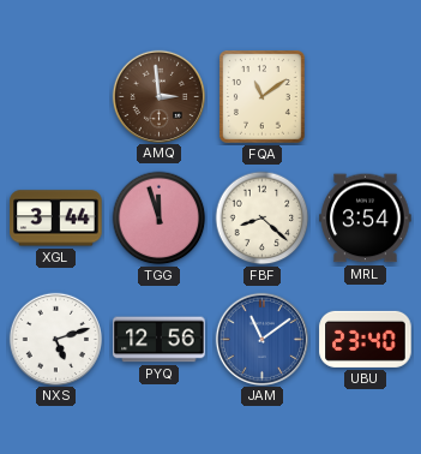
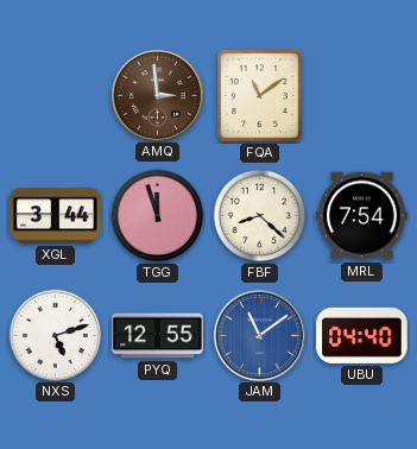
MRL: 3:54 -> 7:54 (362, 216)
PYQ: 12:56 -> 12:55 (158, 336)
UBU: 23:40 -> 04:40 (362, 335)
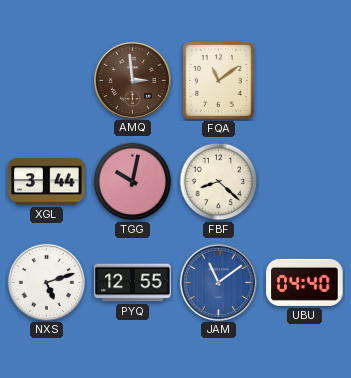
TGG: 11:57 -> 10:02 (133, 182)
MRL: 7:54 -> none (362, 216)
